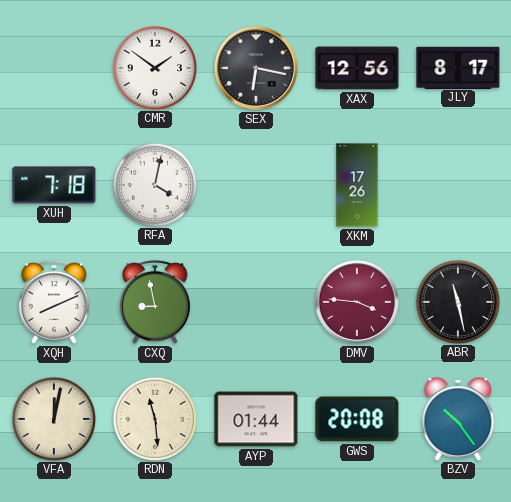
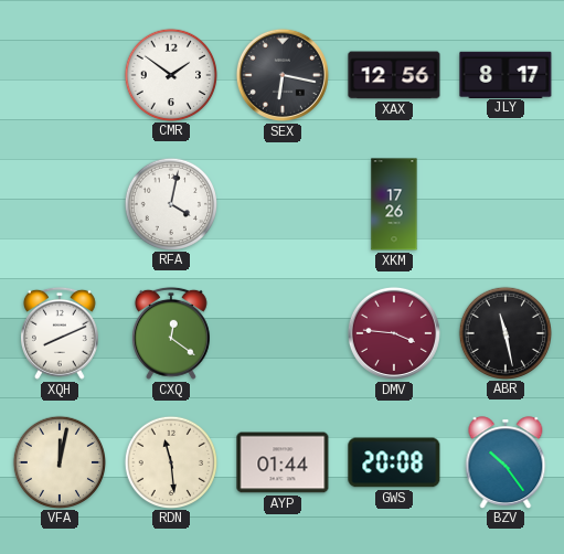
XUH: 7:18 -> none (54, 185)
CXQ: 8:58 -> 12:21 (171, 333)
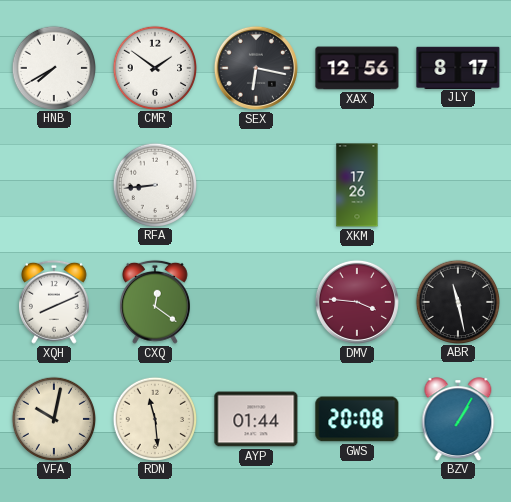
HNB: none -> 7:40 (53, 67)
RFA: 4:02 -> 8:44 (154, 184)
VFA: 12:02 -> 10:02 (53, 418)
BZV: 10:24 -> 1:05 (458, 419)
